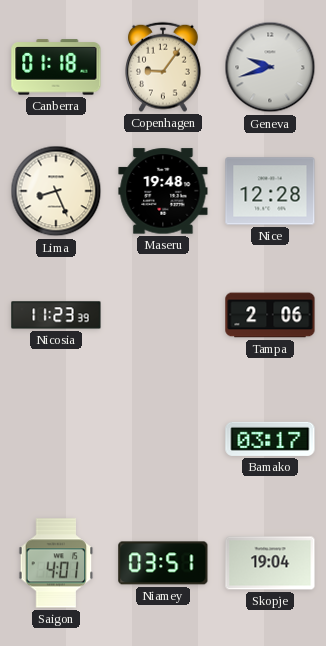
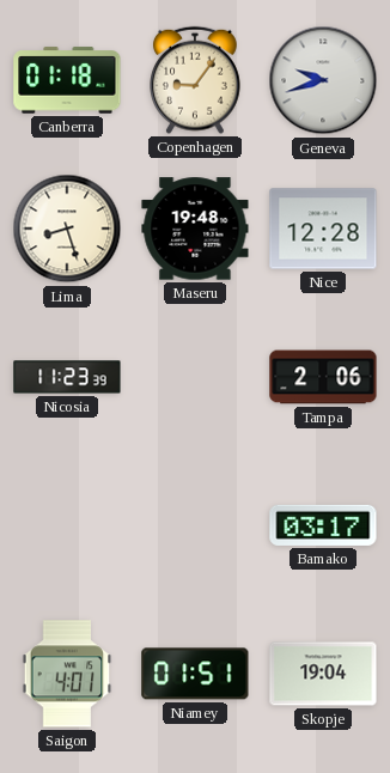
Lima: 8:26 -> 8:27 (67, 229)
Niamey: 03:51 -> 01:51 (195, 674)
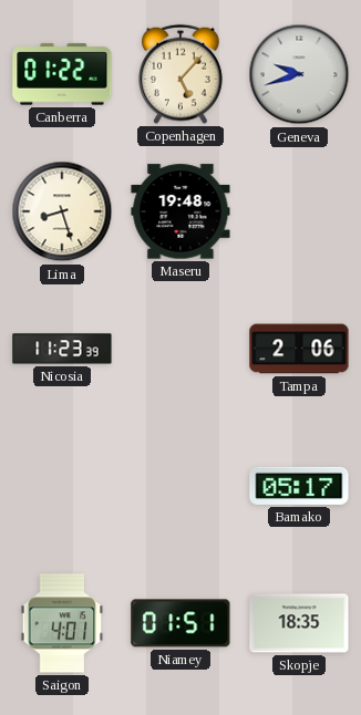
Canberra: 01:18 -> 01:22 (62, 74)
Copenhagen: 9:06 -> 5:07 (182, 74)
Nice: 12:28 -> none (323, 229)
Bamako: 03:17 -> 05:17 (299, 486)
Skopje: 19:04 -> 18:35 (299, 623)
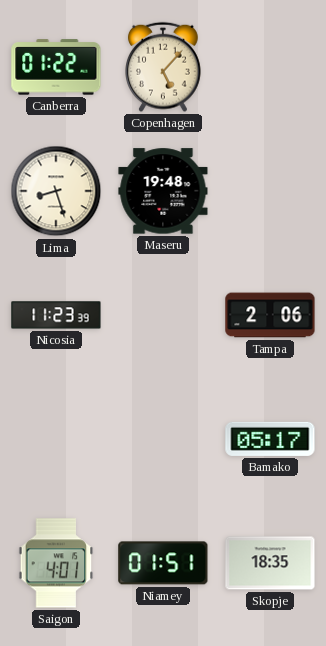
Geneva: 9:42 -> none (299, 74)
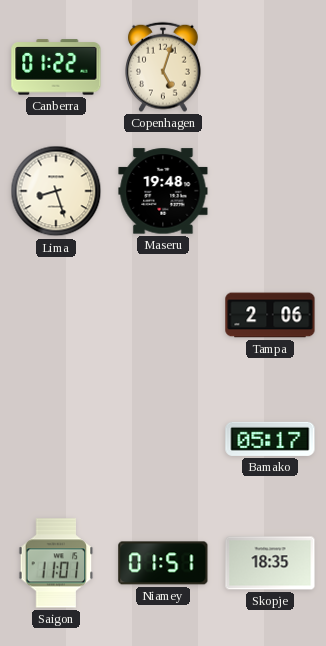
Copenhagen: 5:07 -> 5:03 (164, 67)
Nicosia: 11:23 -> none (56, 315)
Saigon: 4:01 -> 11:01 (56, 563)
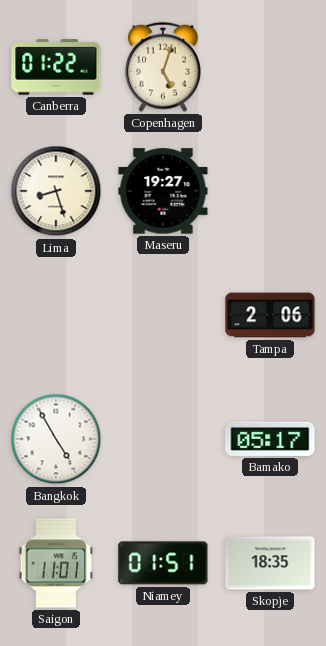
Maseru: 19:48 -> 19:27 (163, 191)
Bangkok: none -> 4:55 (56, 439)
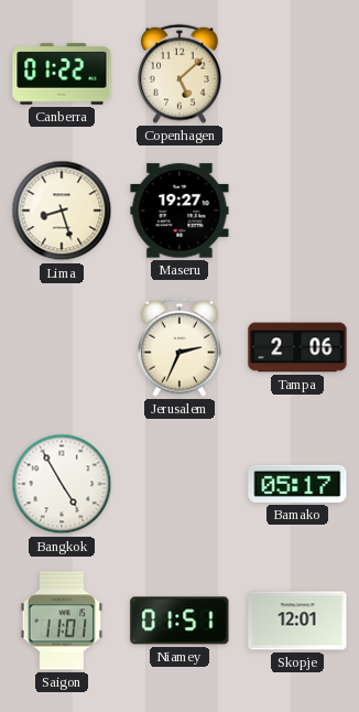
Copenhagen: 5:03 -> 5:08 (181, 74)
Jerusalem: none -> 2:34 (181, 347)
Skopje: 18:35 -> 12:01 (297, 621)
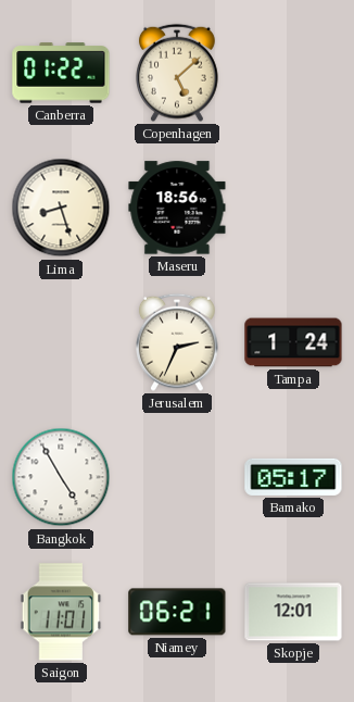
Maseru: 19:27 -> 18:56 (177, 208)
Tampa: 2:06 -> 1:24 (293, 342)
Niamey: 01:51 -> 06:21 (177, 612)
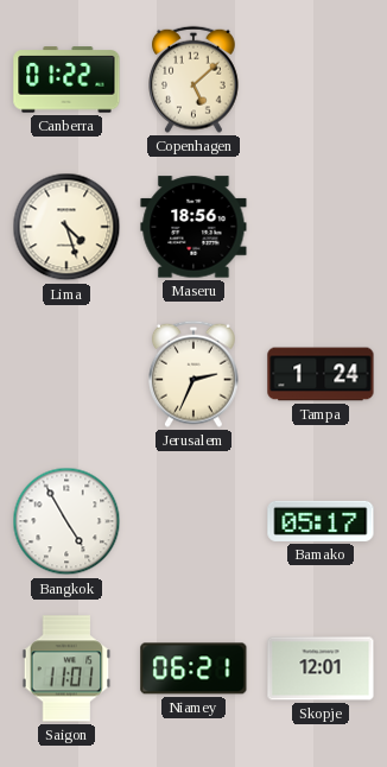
Lima: 8:27 -> 4:27 (66, 227)
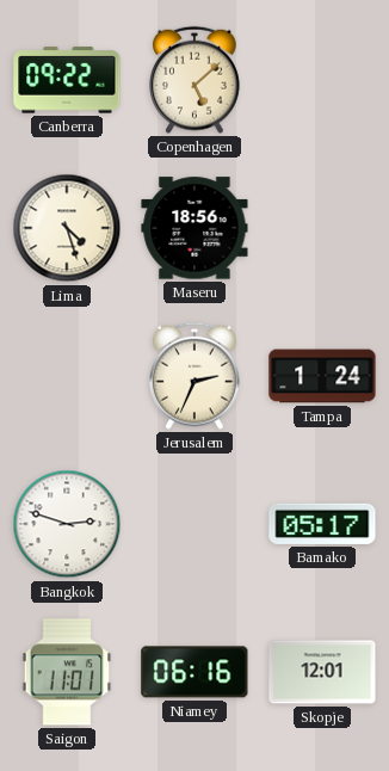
Canberra: 01:22 -> 09:22 (67, 80)
Bangkok: 4:55 -> 2:48 (67, 524)
Niamey: 06:21 -> 06:16 (194, 672)
